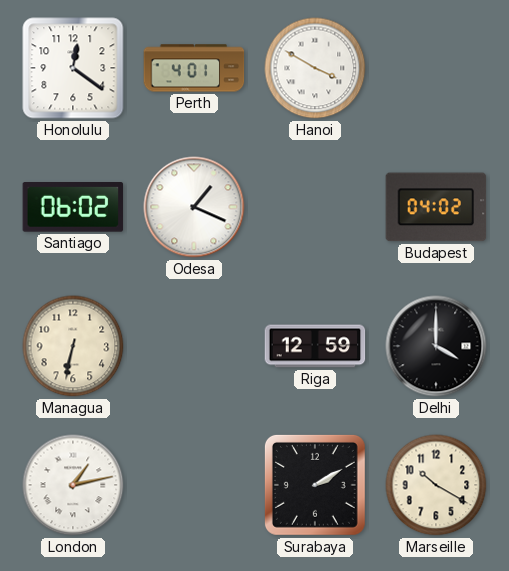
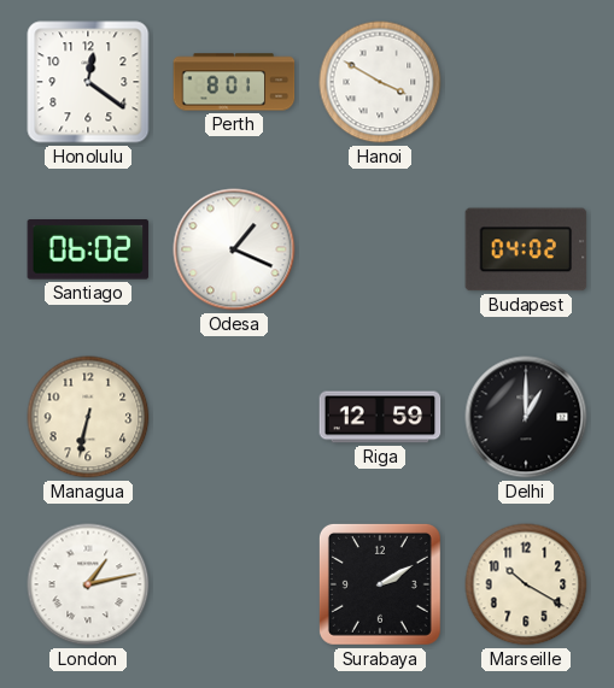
Perth: 4:01 -> 8:01 (234, 82)
Delhi: 4:00 -> 1:00 (526, 417)
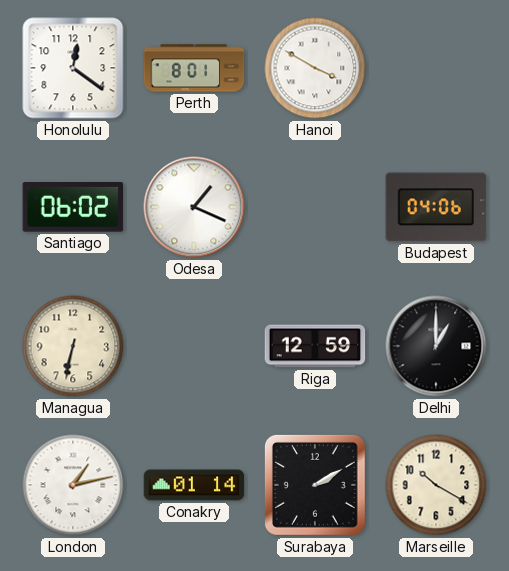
Budapest: 04:02 -> 04:06 (436, 207)
Conakry: none -> 01:14 (194, 485)
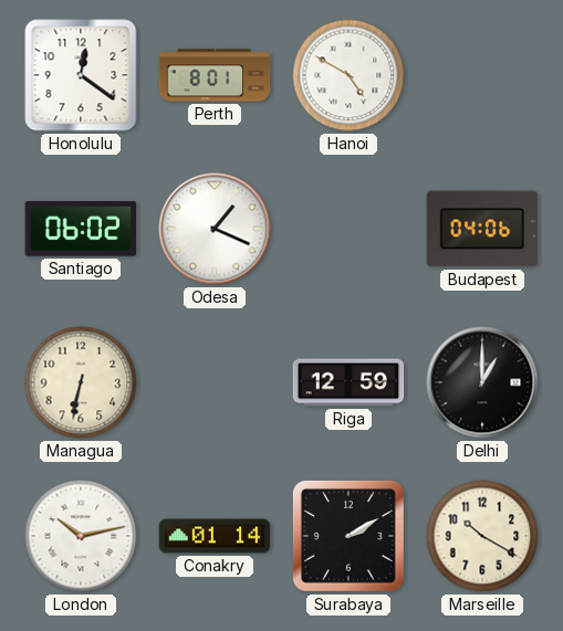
Hanoi: 3:50 -> 4:50 (348, 75)
London: 1:13 -> 10:13 (81, 536)
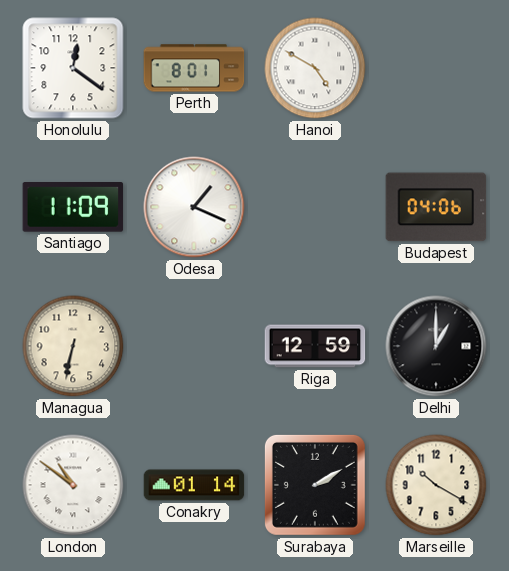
Santiago: 06:02 -> 11:09 (73, 208)
London: 10:13 -> 10:51 (73, 485)
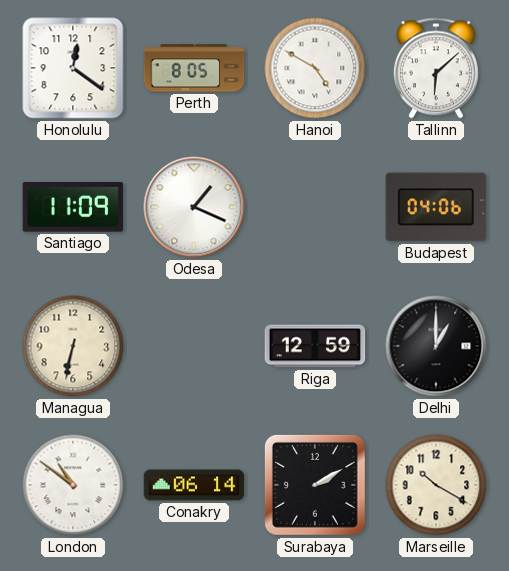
Perth: 8:01 -> 8:05 (194, 68)
Tallinn: none -> 6:08 (436, 68)
Conakry: 01:14 -> 06:14 (194, 485)
